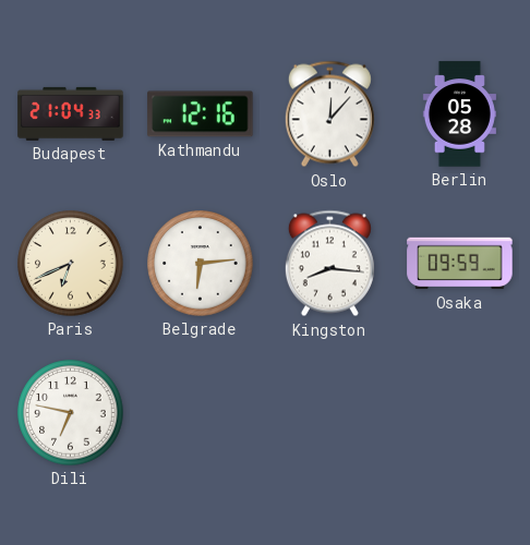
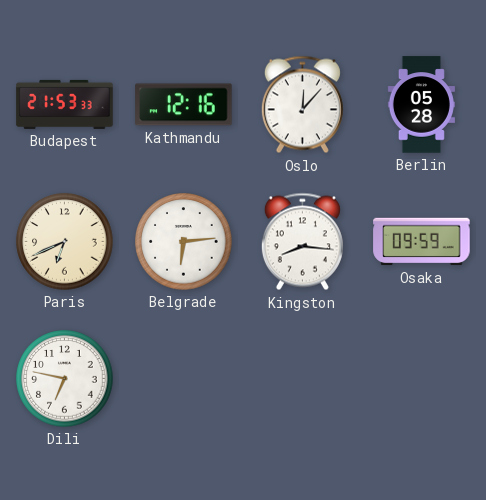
Budapest: 21:04 -> 21:53 (65, 104)
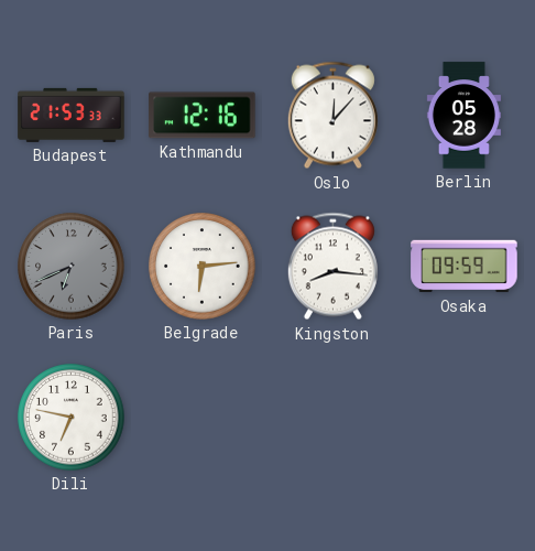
Paris dial: cream -> grey (72, 267)
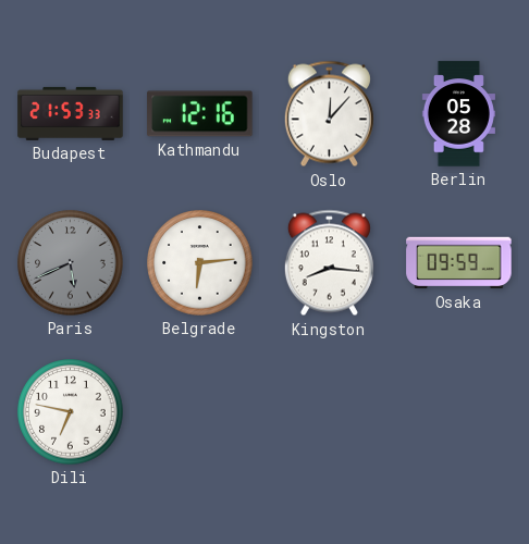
Paris: 6:41 -> 5:41 (71, 263)
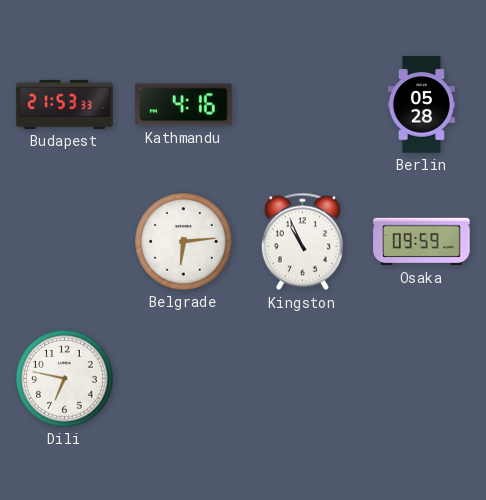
Kathmandu: 12:16 -> 4:16 (184, 105)
Oslo: 12:07 -> none (329, 114)
Paris: 5:41 -> none (71, 263)
Kingston: 8:16 -> 10:56 (302, 242)
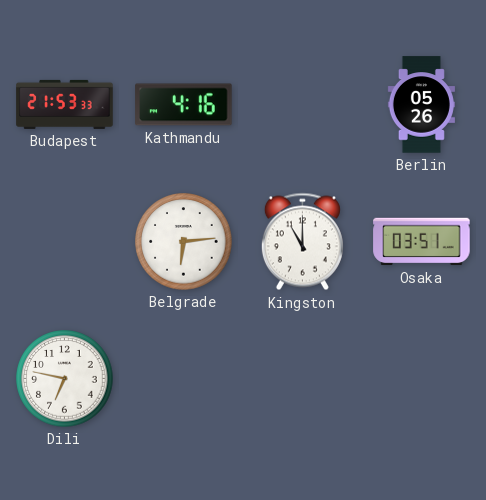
Berlin: 05:28 -> 05:26 (421, 105)
Kingston: 10:56 -> 11:00 (302, 242)
Osaka: 09:59 -> 03:51 (422, 242)
